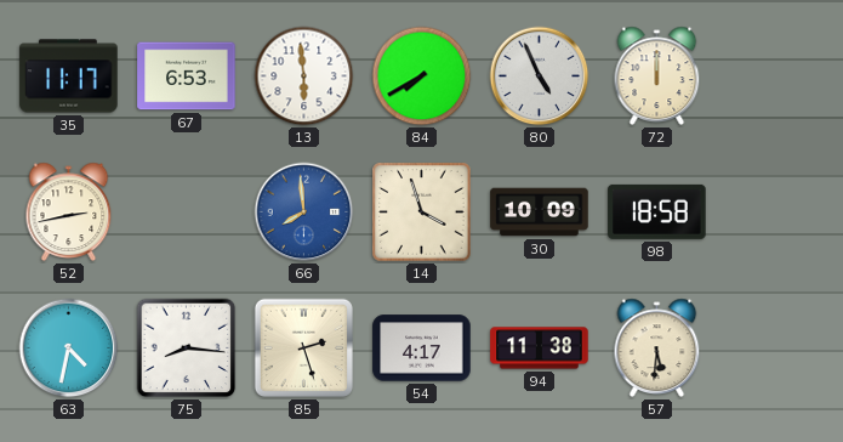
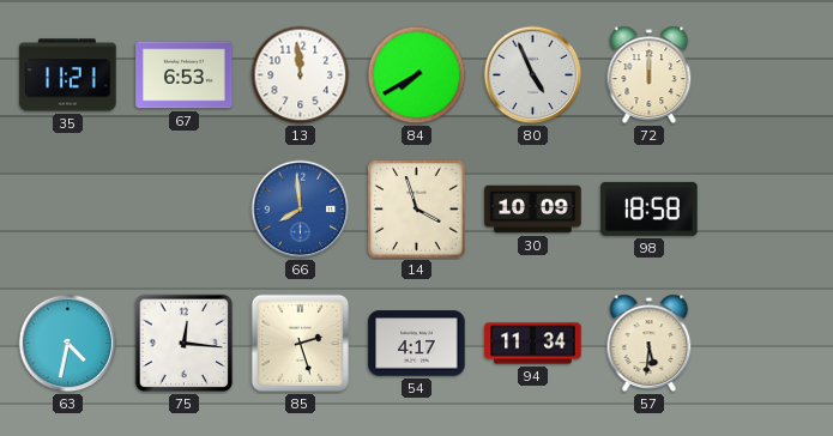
35: 11:17 -> 11:21 (68, 75)
13: 5:59 -> 11:59 (301, 75)
52: 2:43 -> none (69, 212)
75: 8:16 -> 12:16 (185, 344)
94: 11:38 -> 11:34 (533, 344)
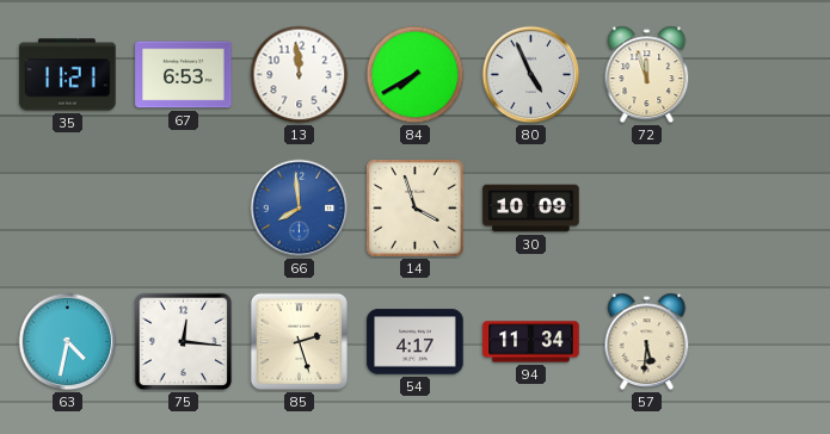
72: 12:00 -> 11:57 (647, 75)
98: 18:58 -> none (650, 208)
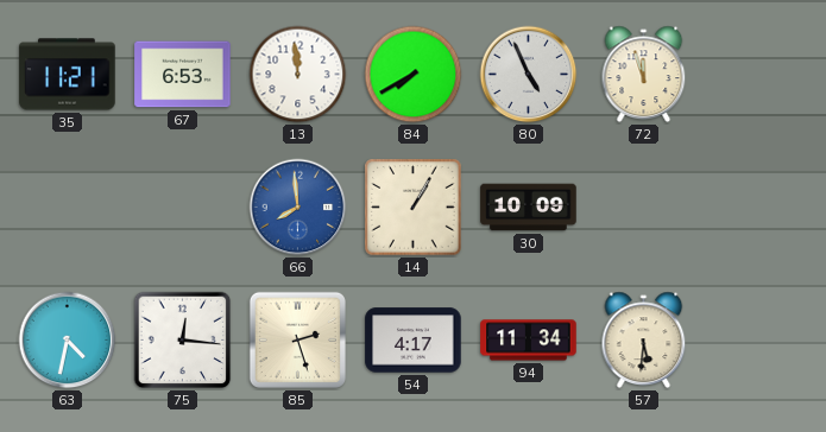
14: 3:57 -> 1:05 (414, 208)
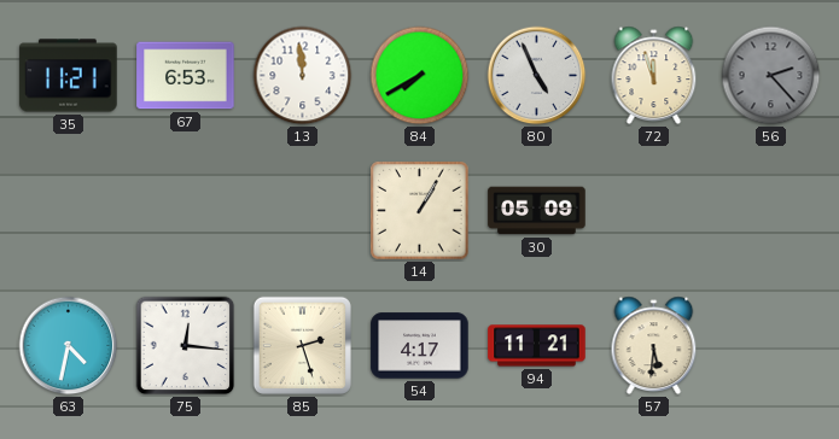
56: none -> 2:23 (771, 76)
66: 7:59 -> none (298, 208)
30: 10:09 -> 05:09 (537, 211)
94: 11:34 -> 11:21 (537, 346)
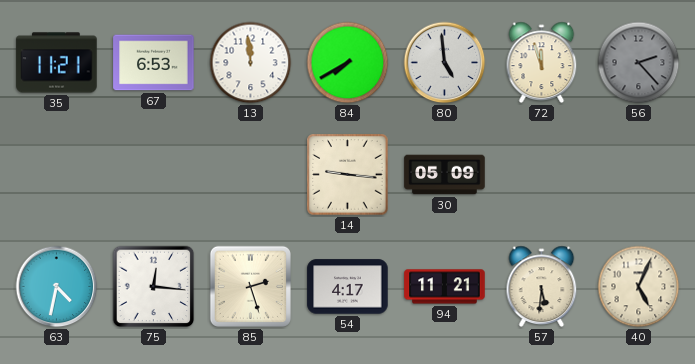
80: 4:56 -> 4:59 (445, 63)
14: 1:05 -> 9:16 (348, 175)
40: none -> 5:04 (639, 287)
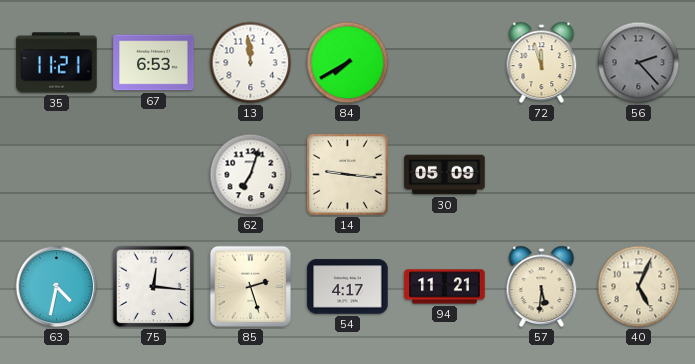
80: 4:59 -> none (445, 63)
62: none -> 7:03 (251, 175)
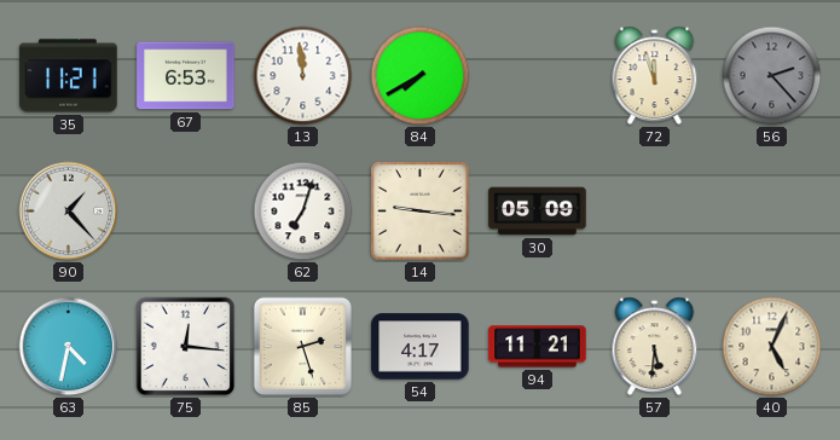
90: none -> 1:23 (69, 212)
